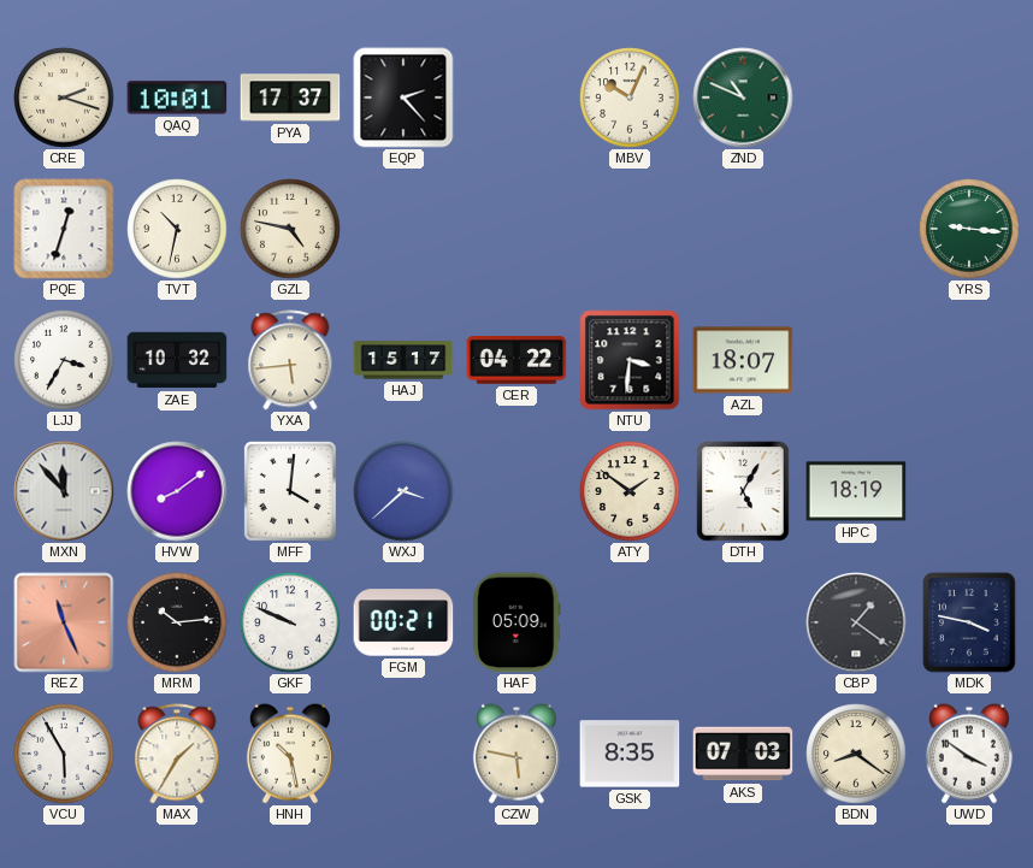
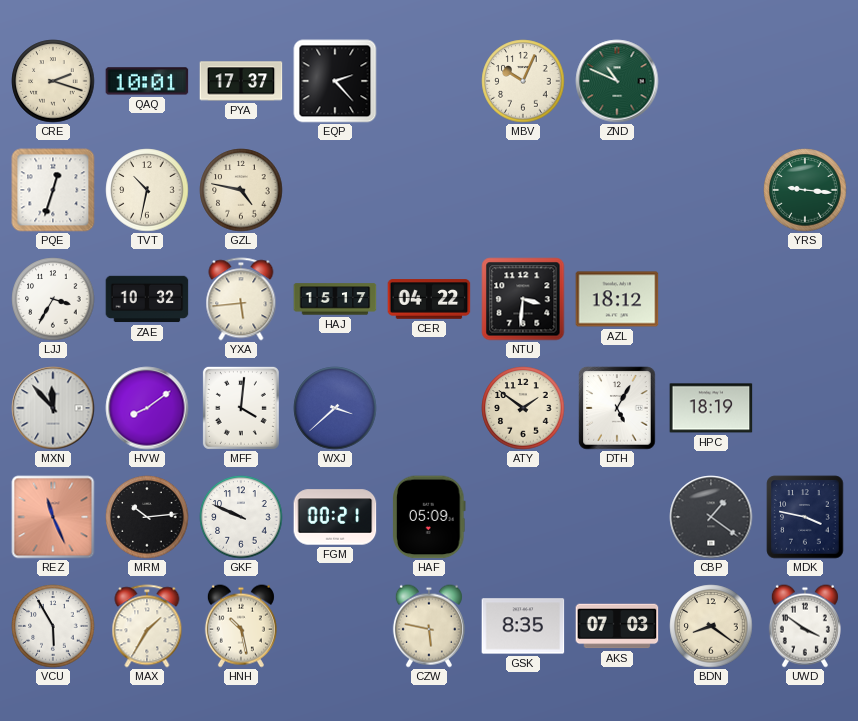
AZL: 18:07 -> 18:12 (617, 299)
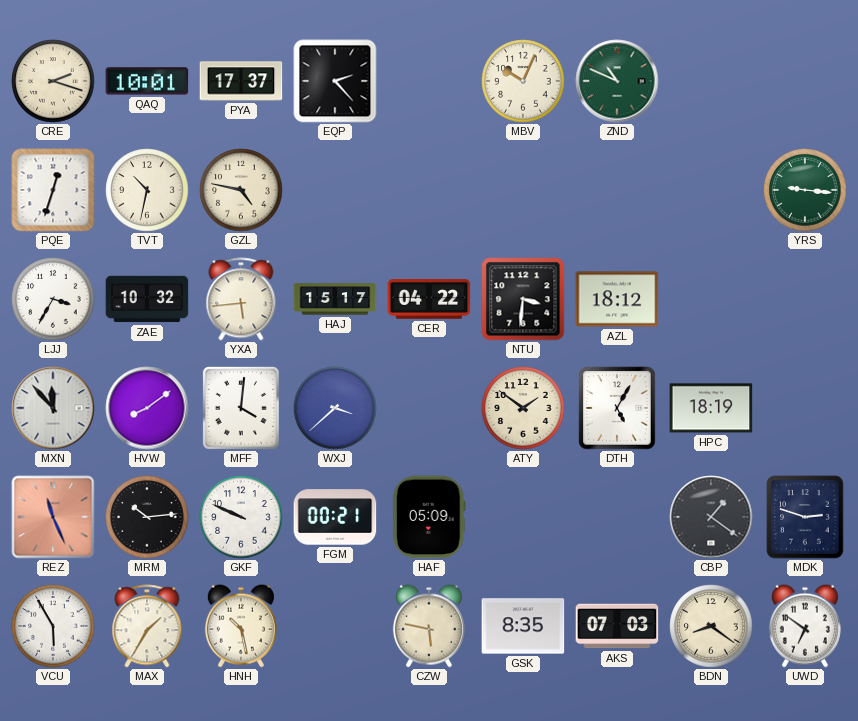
MDK: 3:47 -> 2:48 (805, 517)
UWD: 3:51 -> 6:51 (805, 626)
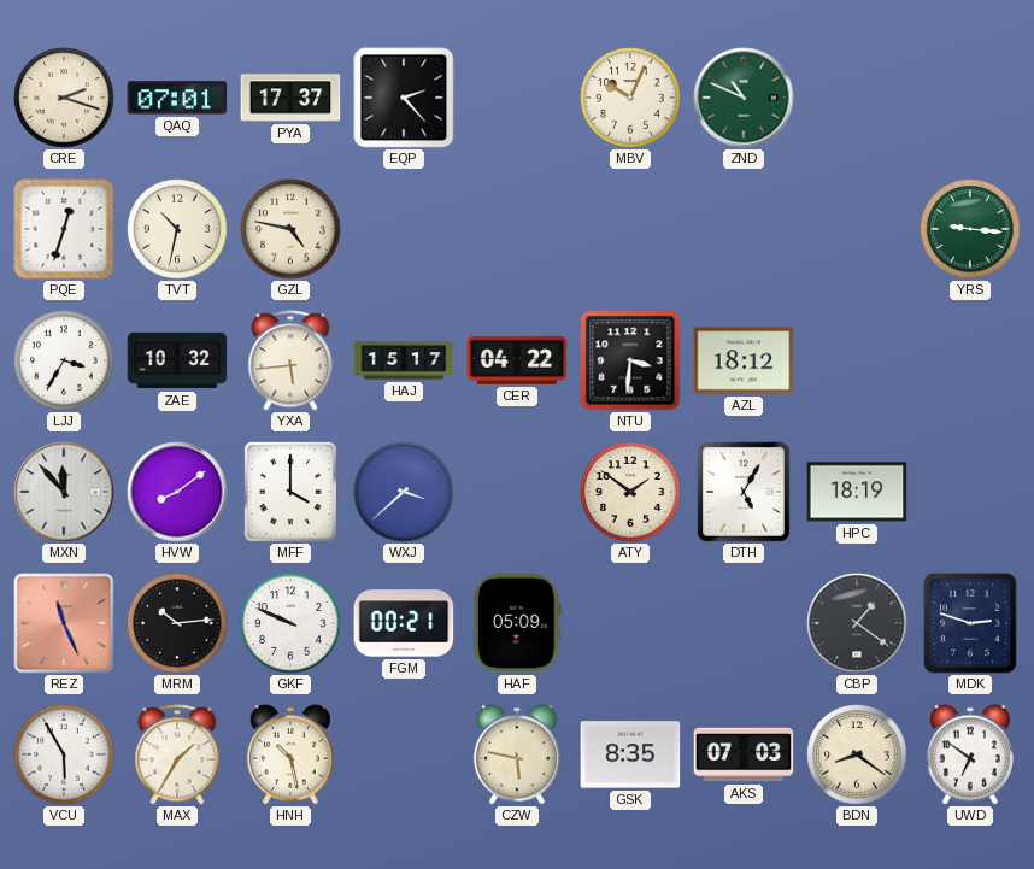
QAQ: 10:01 -> 07:01 (177, 98)
MFF: 4:01 -> 4:00 (290, 492)
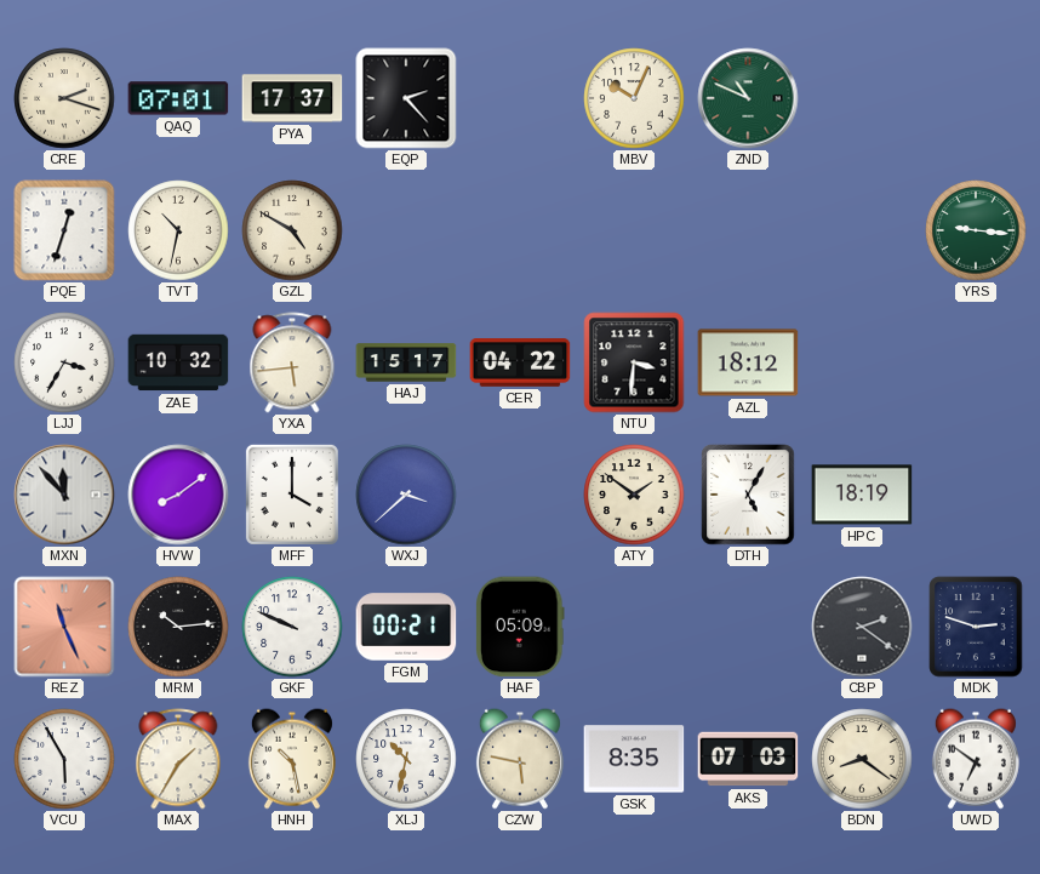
GZL: 4:47 -> 4:50 (292, 230)
CBP: 1:21 -> 2:21 (862, 627)
XLJ: none -> 10:32 (406, 759)
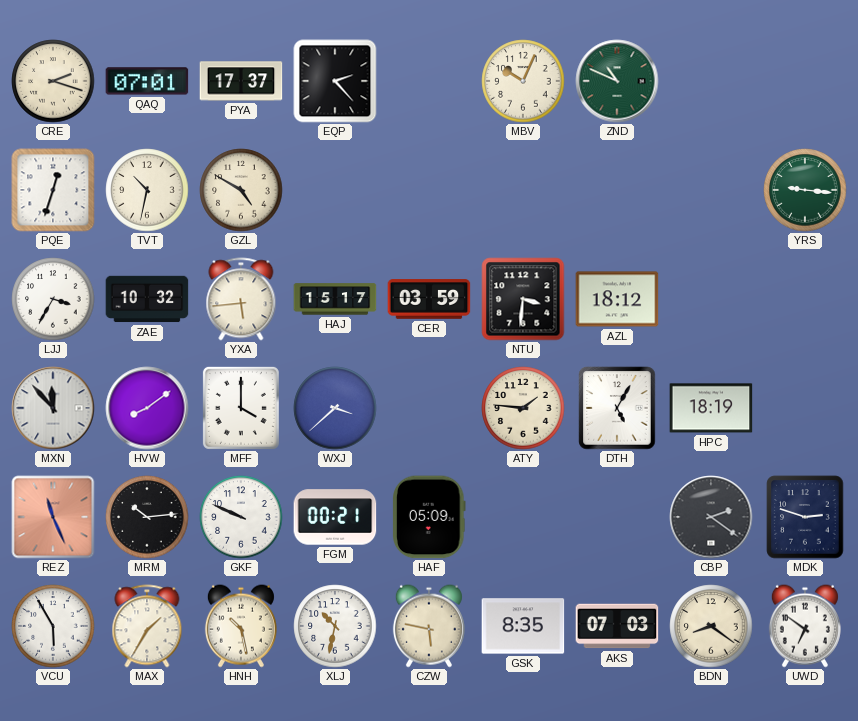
CER: 04:22 -> 03:59 (429, 299)
ATY: 1:51 -> 1:46 (523, 408)
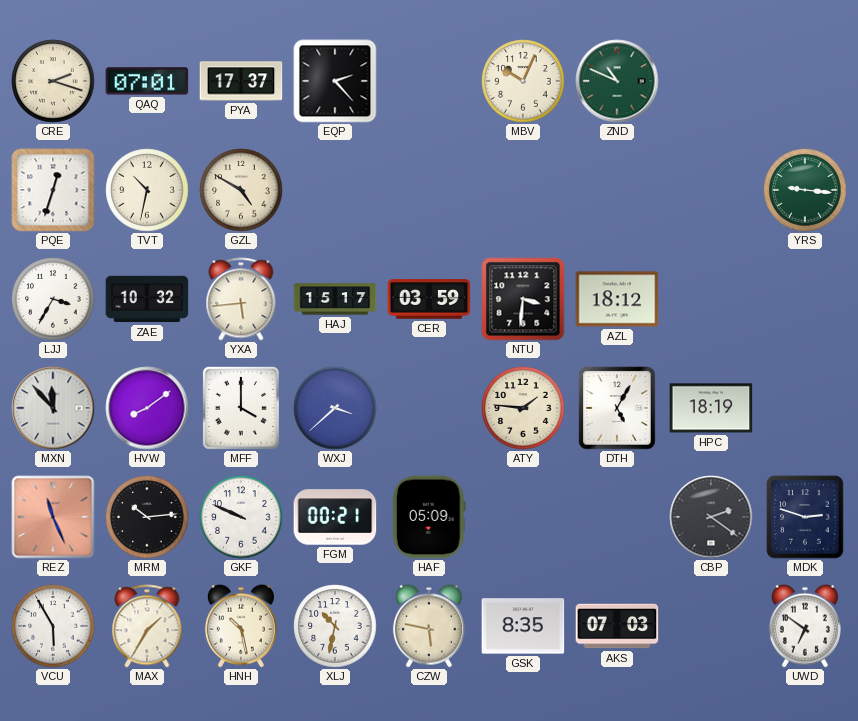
BDN: 8:21 -> none (711, 626)
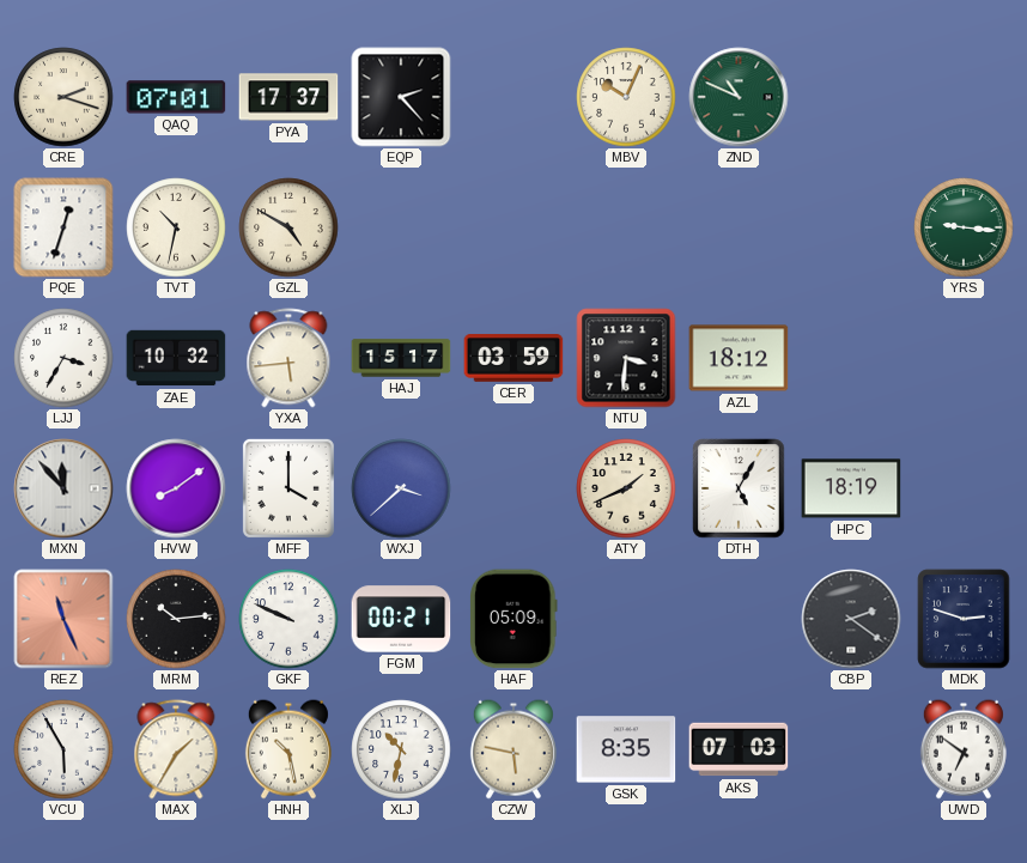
ATY: 1:46 -> 1:41 (626, 488)
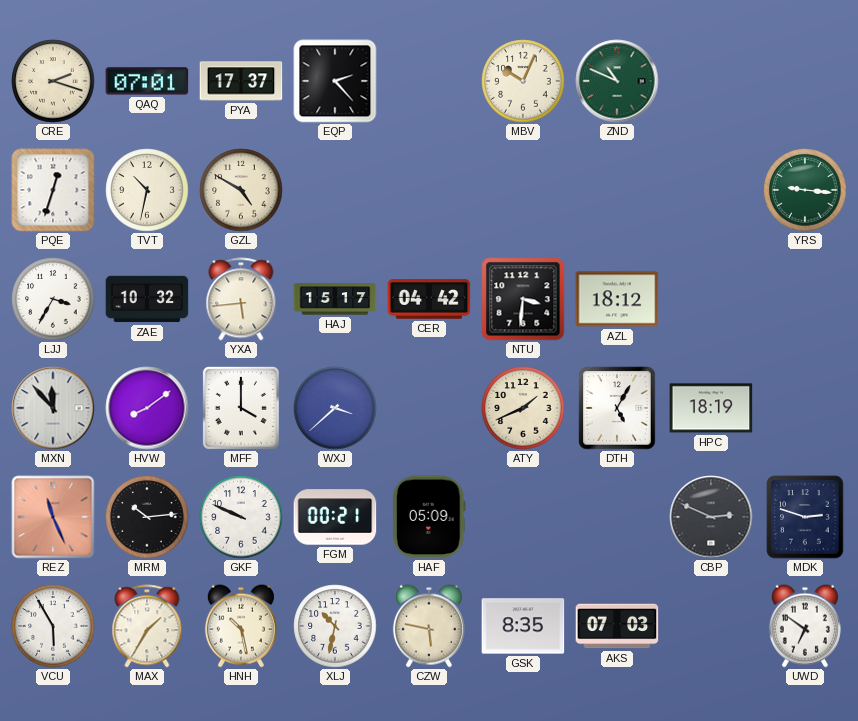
CER: 03:59 -> 04:42 (429, 299)
CBP: 2:21 -> 2:49 (711, 517)
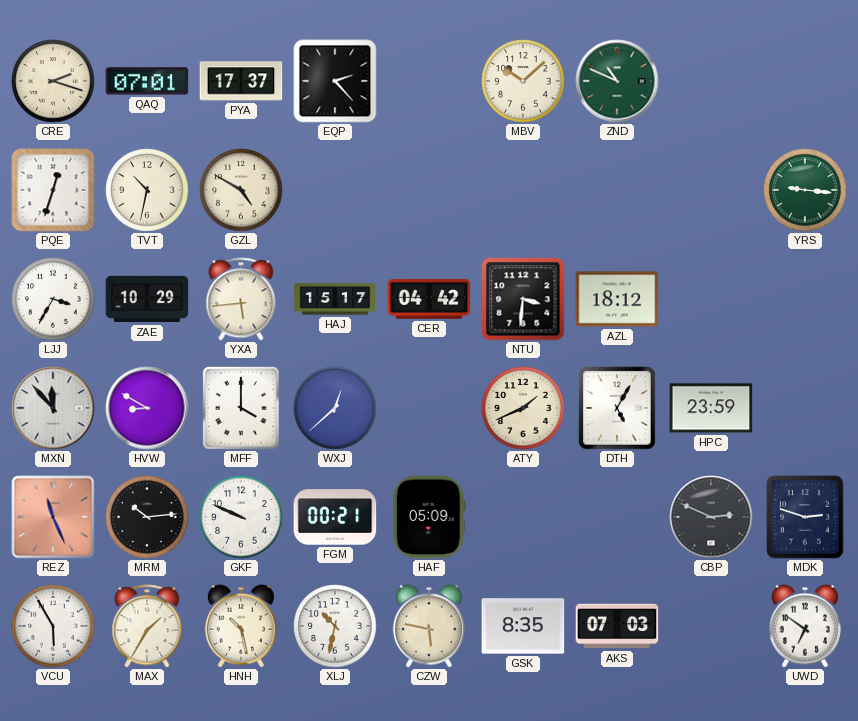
MBV: 10:04 -> 10:08 (523, 81)
ZAE: 10:32 -> 10:29 (147, 299)
HVW: 8:09 -> 8:50 (147, 408)
WXJ: 3:38 -> 12:38 (335, 408)
HPC: 18:19 -> 23:59 (711, 408)
